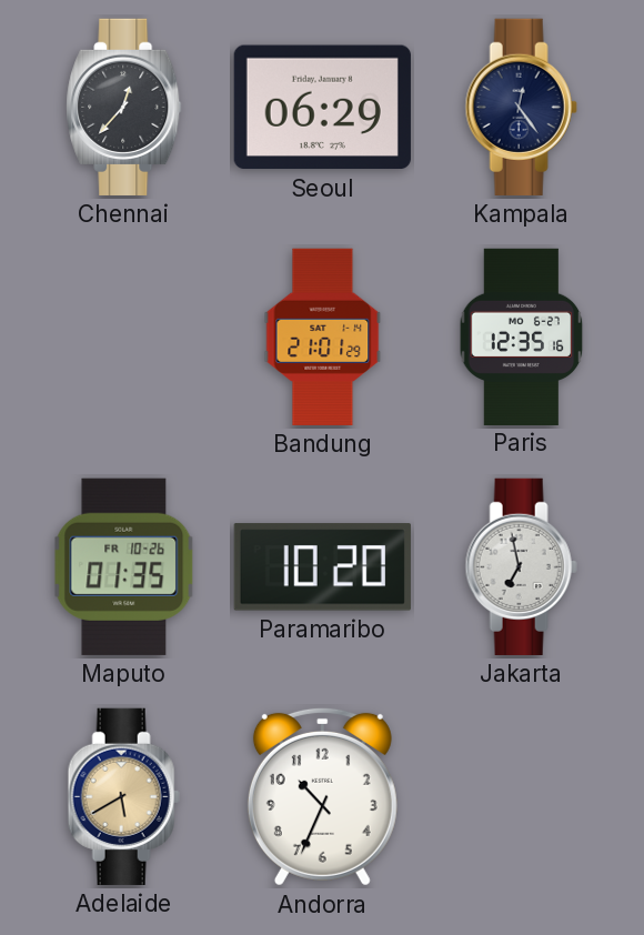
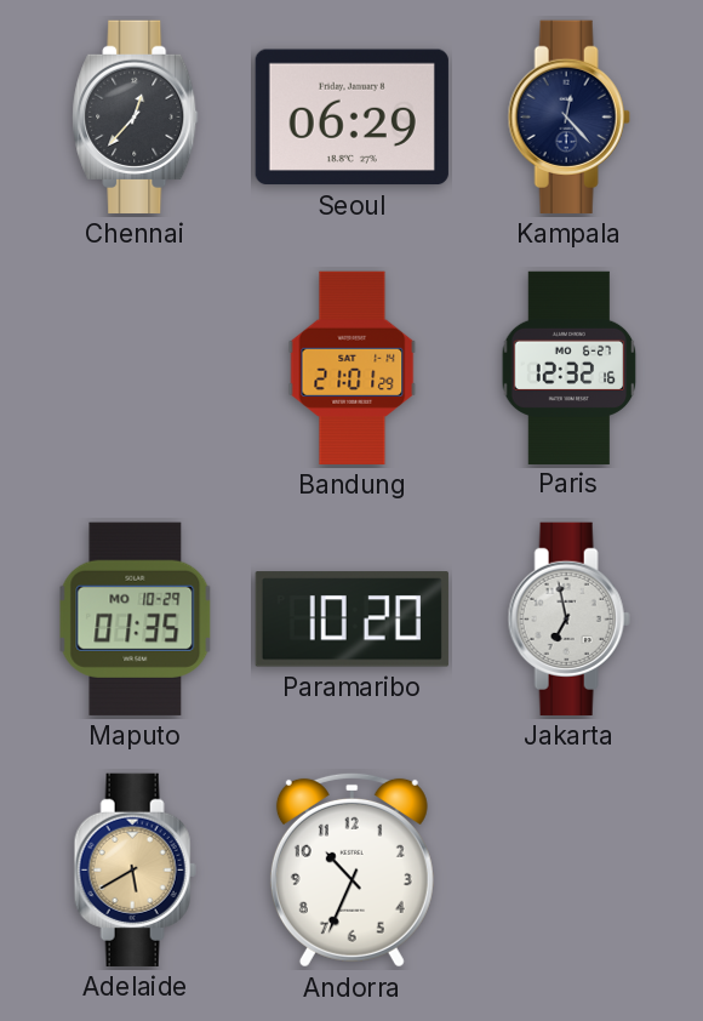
Kampala: 12:24 -> 12:23 (568, 116)
Paris: 12:35 -> 12:32 (570, 367)
Maputo date: FR 10-26 -> MO 10-29 (136, 618)
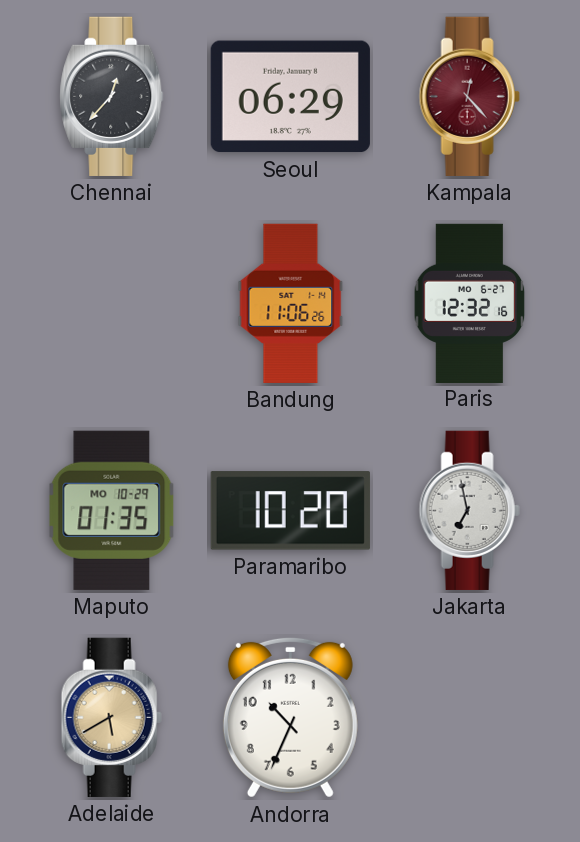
Kampala dial: navy -> burgundy (469, 96)
Bandung: 21:01 -> 11:06 (291, 303)
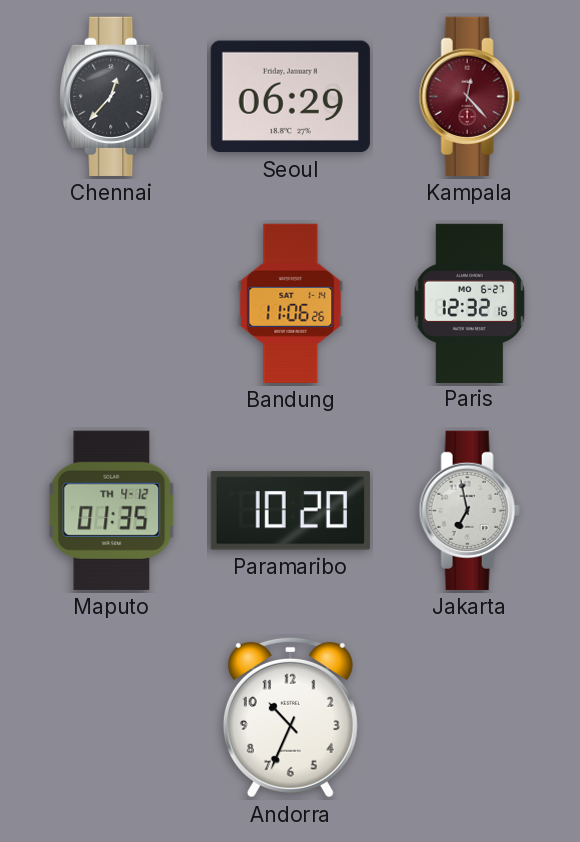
Maputo date: MO 10-29 -> TH 4-12 (112, 510)
Adelaide: 5:40 -> none (111, 717)
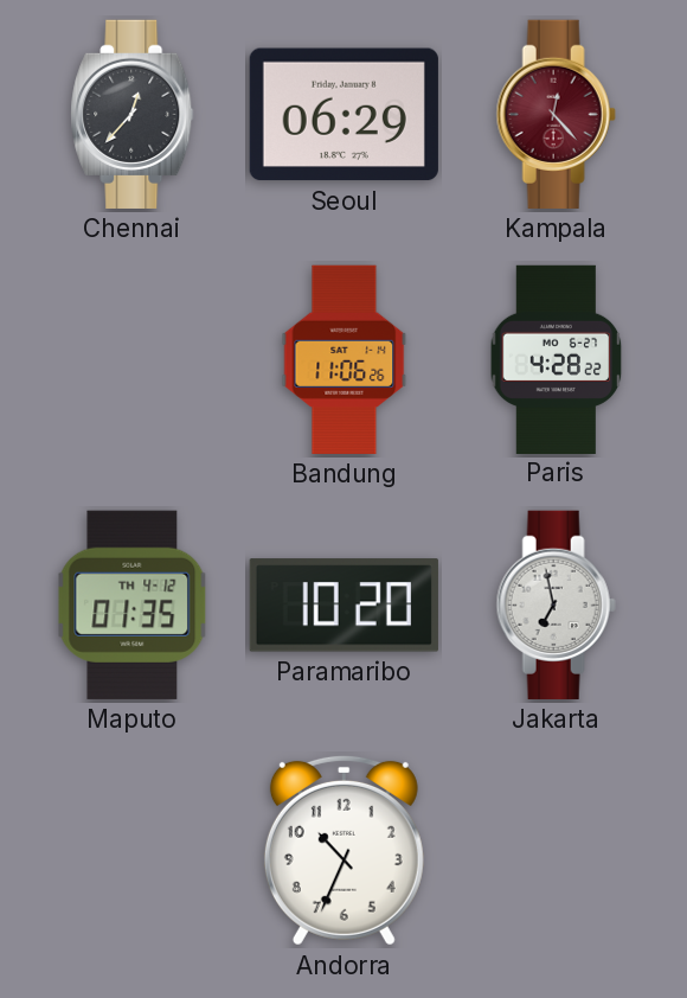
Paris: 12:32 -> 4:28 (557, 359)
